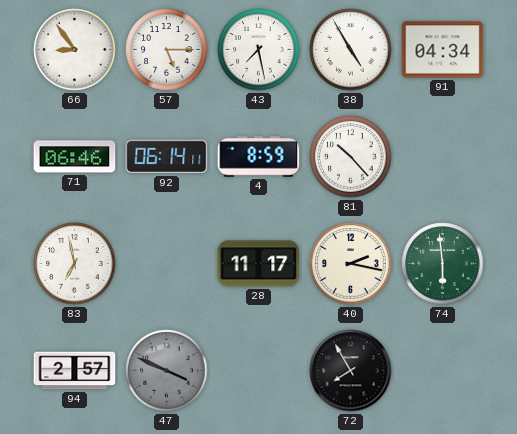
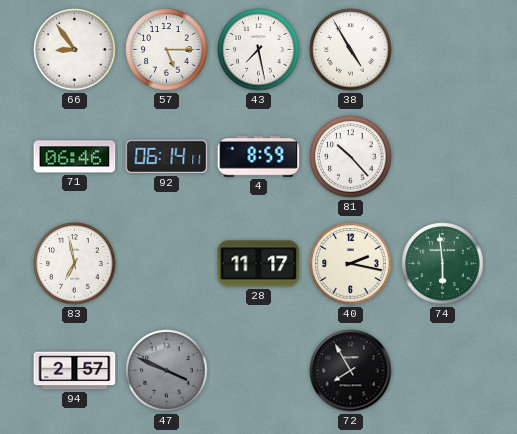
91: 04:34 -> none (443, 50)
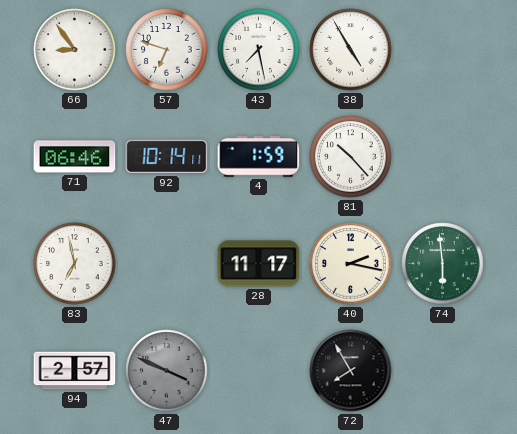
57: 5:15 -> 6:48 (167, 50)
92: 06:14 -> 10:14 (167, 157)
4: 8:59 -> 1:59 (259, 157)
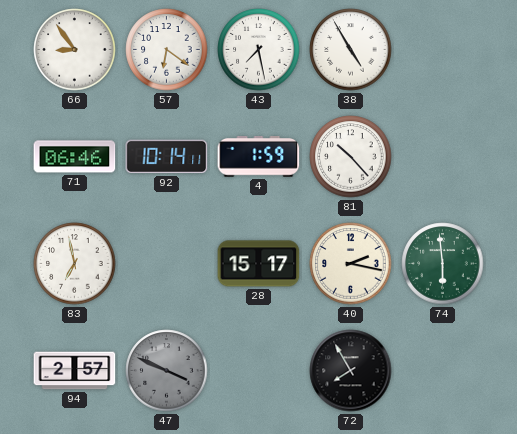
57: 6:48 -> 6:21 (167, 50)
28: 11:17 -> 15:17 (259, 264)
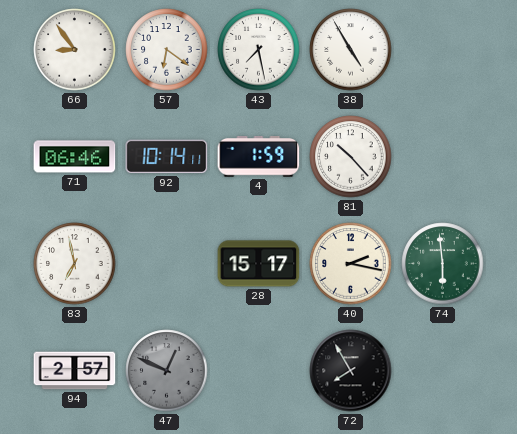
47: 3:49 -> 12:49 (167, 371)
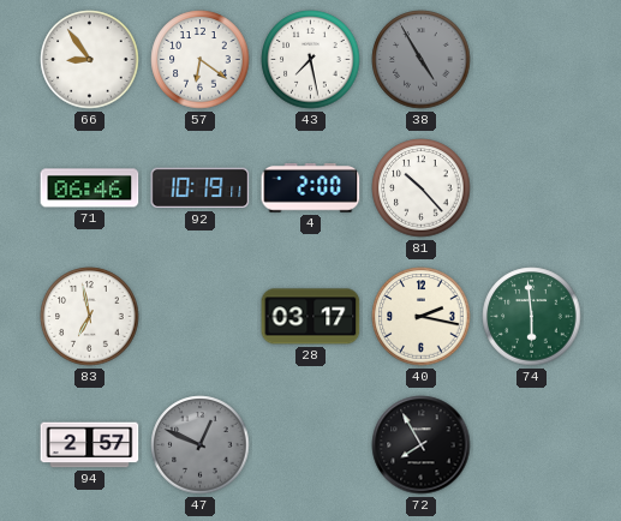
38 dial: white -> grey (422, 60)
92: 10:14 -> 10:19 (201, 188)
4: 1:59 -> 2:00 (311, 188)
28: 15:17 -> 03:17 (311, 317)
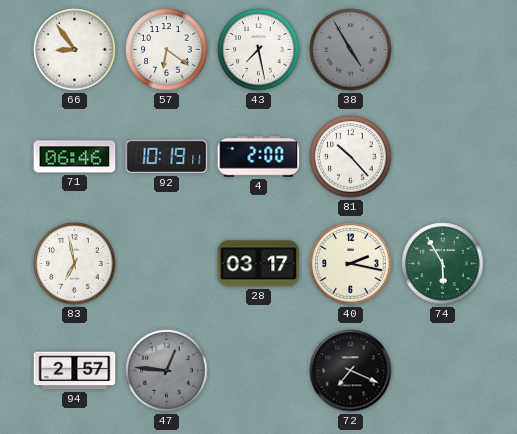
74: 5:59 -> 5:55 (443, 264)
47: 12:49 -> 12:46 (167, 371)
72: 7:55 -> 7:19 (351, 371)
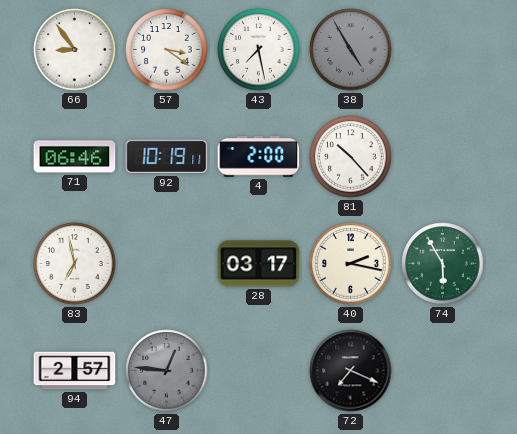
57: 6:21 -> 3:21 (167, 50)
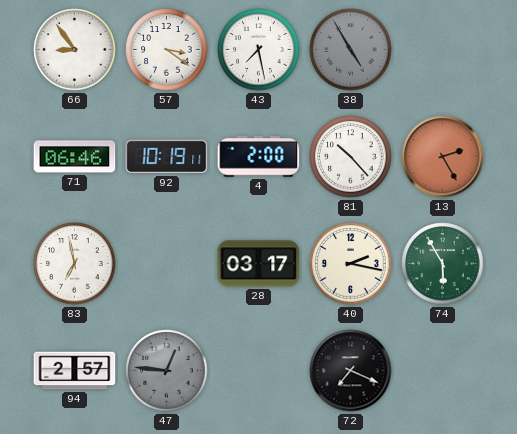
13: none -> 2:25 (443, 157)
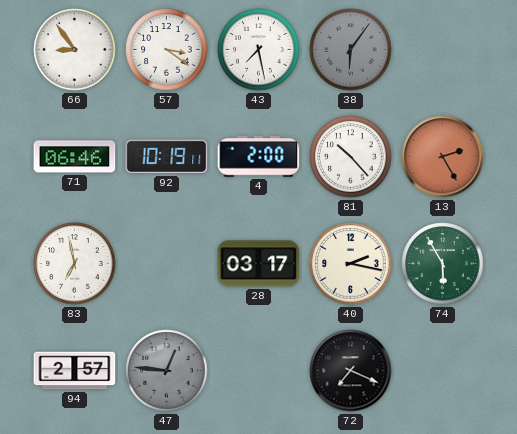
38: 4:55 -> 6:06 (351, 50)
